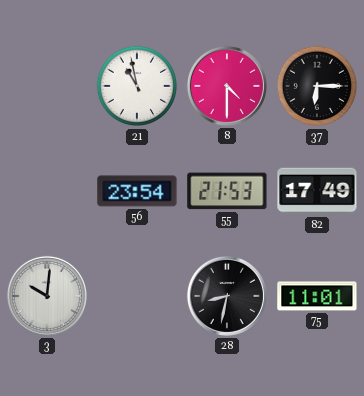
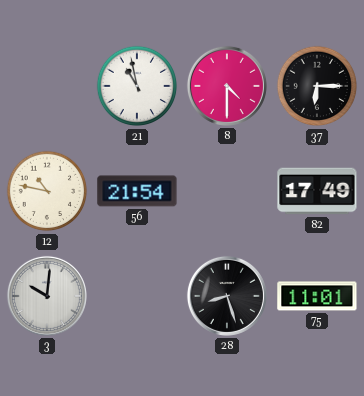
12: none -> 10:47 (47, 191)
56: 23:54 -> 21:54 (137, 191)
55: 21:53 -> none (227, 191)
28: 8:32 -> 8:27 (227, 296)
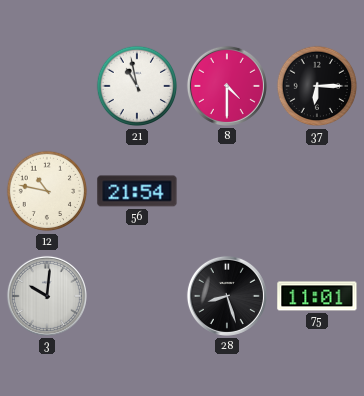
82: 17:49 -> none (317, 191)
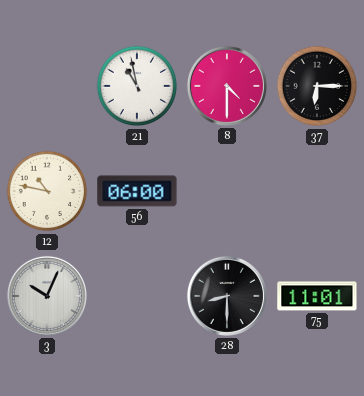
56: 21:54 -> 06:00 (137, 191)
3: 10:01 -> 10:04 (47, 296)
28: 8:27 -> 8:30 (227, 296)
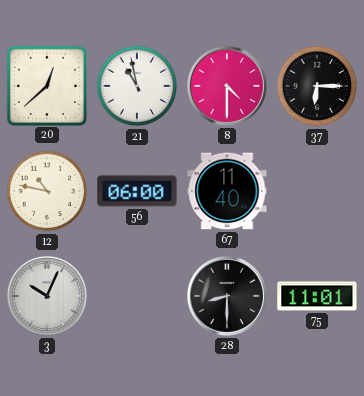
20: none -> 12:38 (46, 85)
67: none -> 11:40 (227, 191)
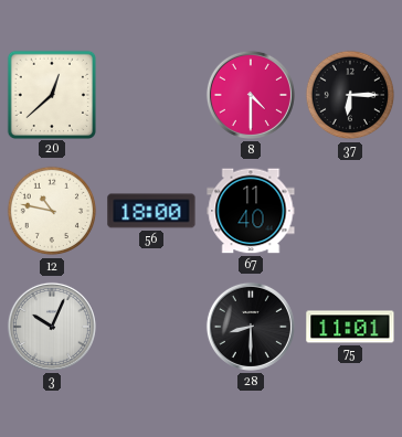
21: 10:58 -> none (137, 86)
56: 06:00 -> 18:00 (151, 211)
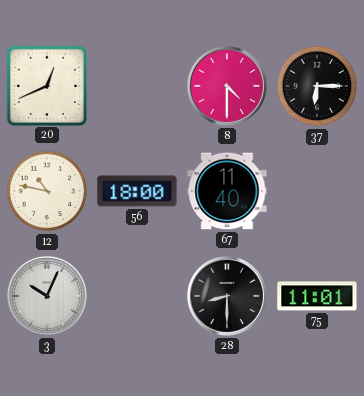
20: 12:38 -> 12:41 (46, 85)
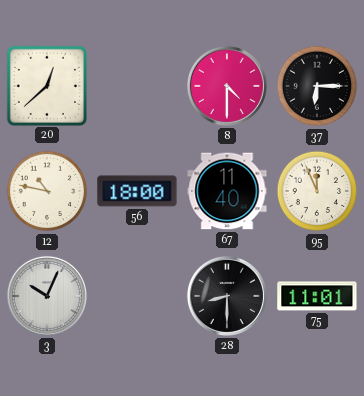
20: 12:41 -> 12:38 (46, 85)
95: none -> 11:56 (317, 191)
